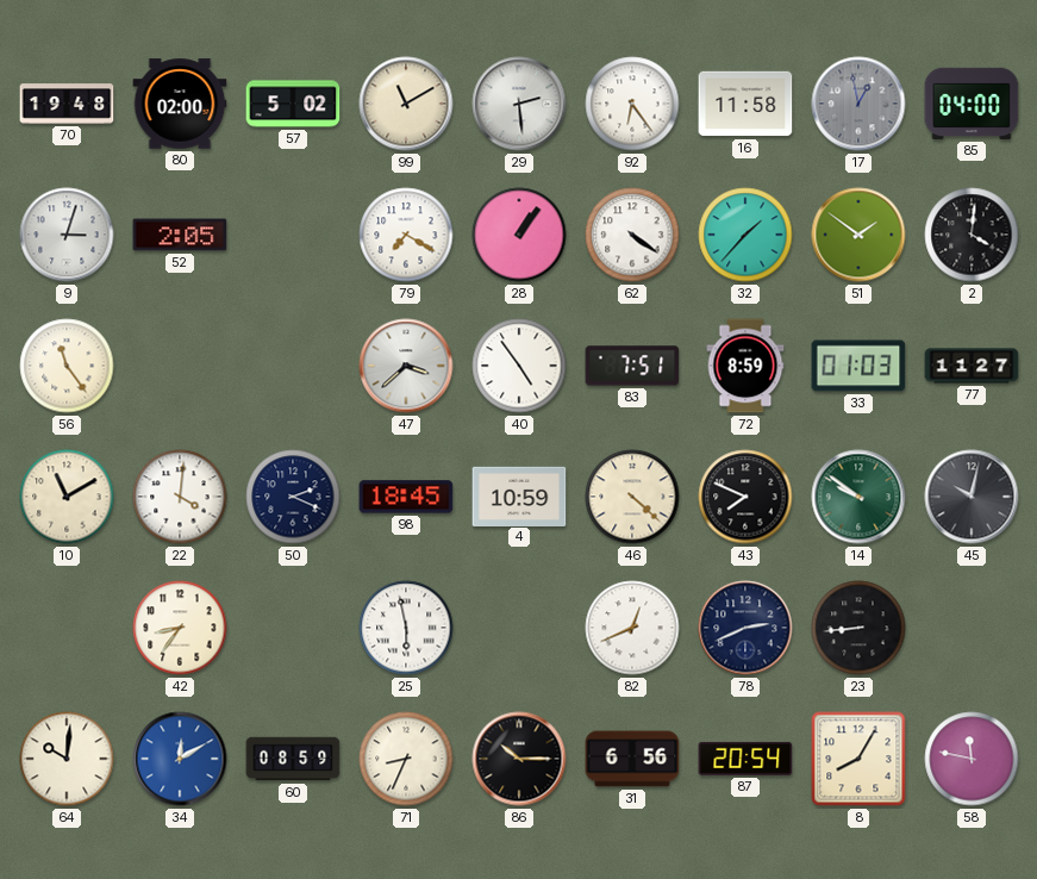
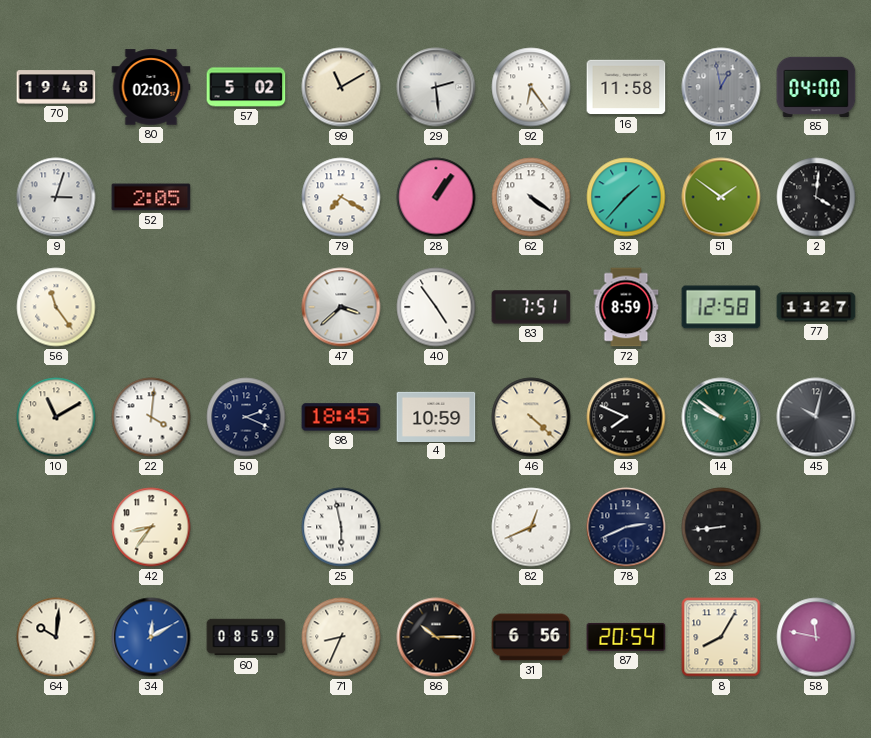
80: 02:00 -> 02:03 (151, 87)
33: 01:03 -> 12:58 (721, 307)
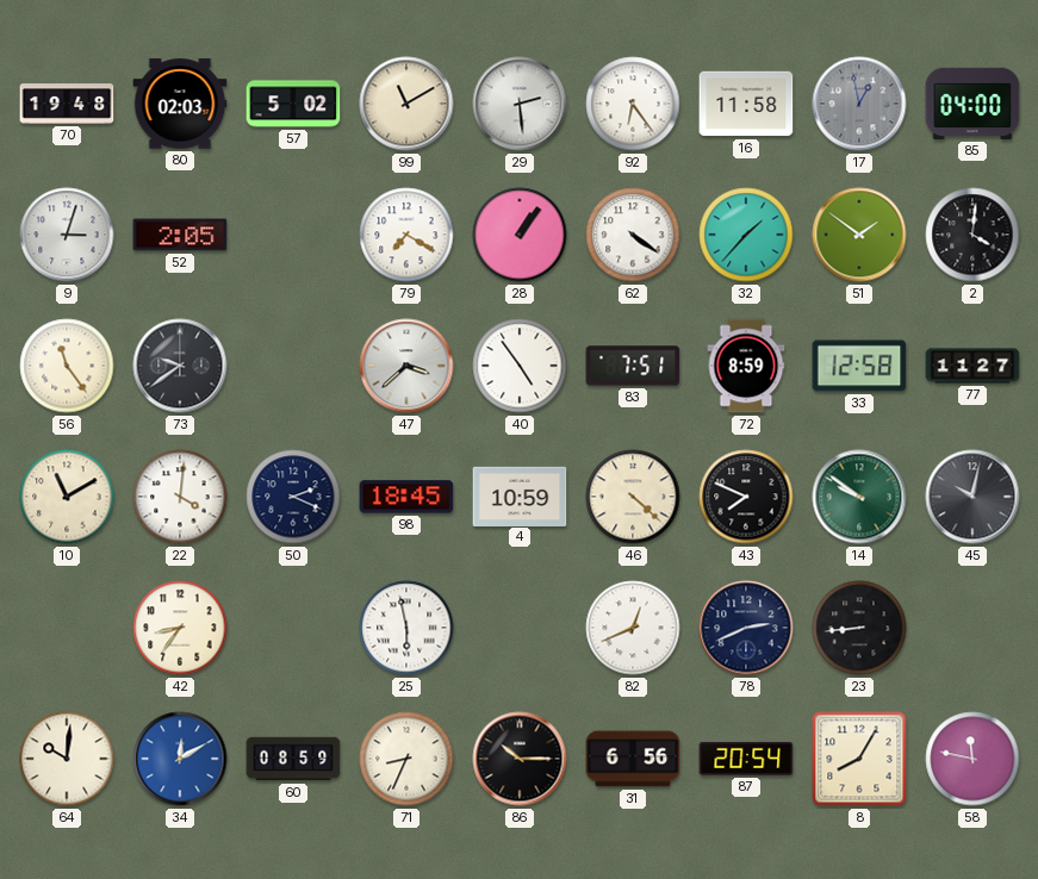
73: none -> 9:39 (180, 366)
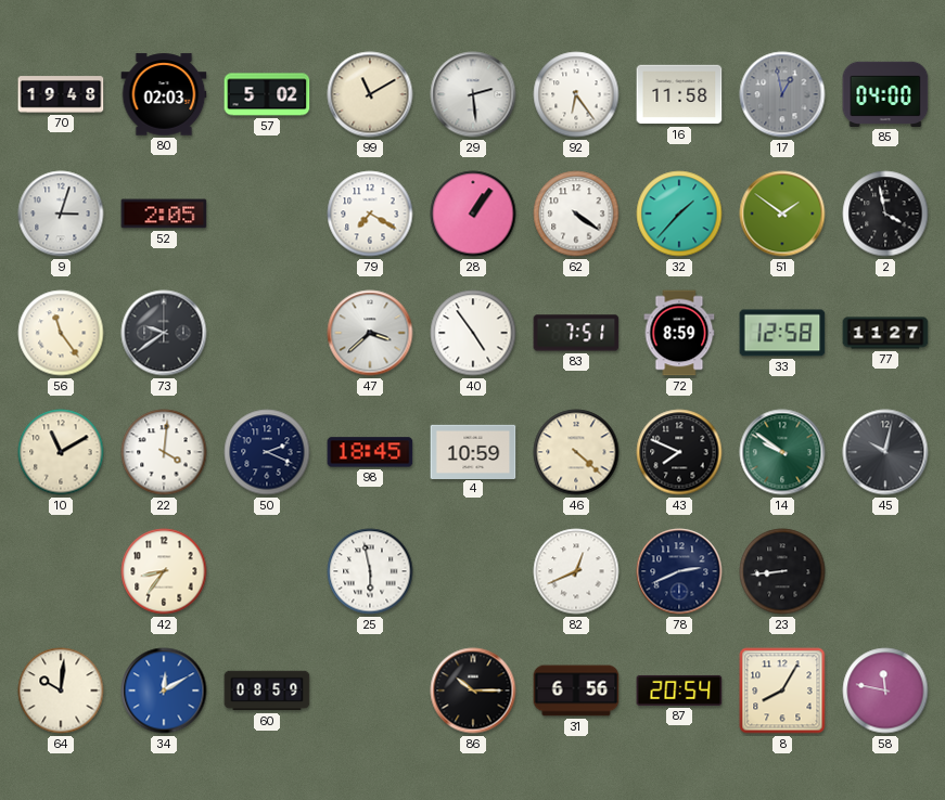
2: 4:01 -> 3:58 (885, 214)
71: 8:34 -> none (406, 759)
